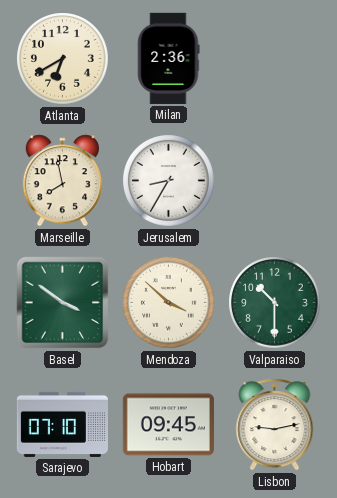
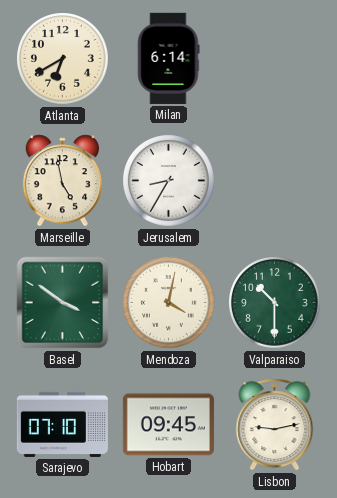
Milan: 2:36 -> 6:14 (169, 58)
Marseille: 7:58 -> 4:58 (62, 181)
Mendoza: 3:52 -> 4:02 (169, 303)
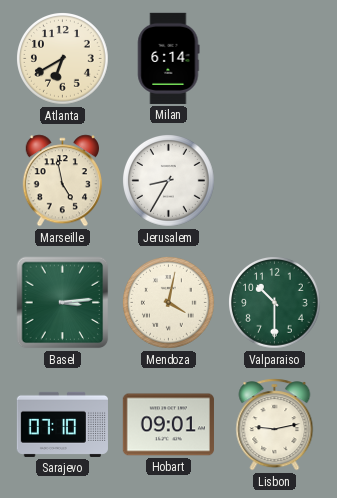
Basel: 3:51 -> 3:14 (63, 303)
Hobart: 09:45 -> 09:01 (168, 425)
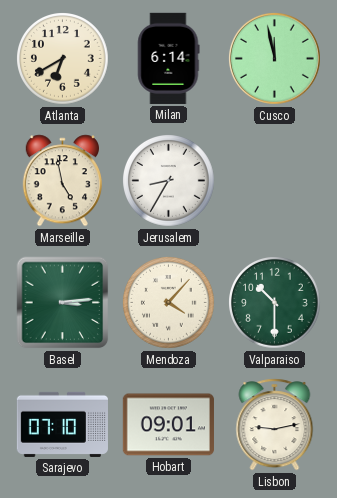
Cusco: none -> 11:58 (274, 58)
Mendoza: 4:02 -> 4:07 (169, 303)
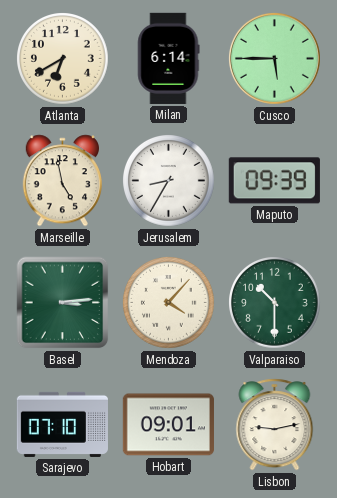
Cusco: 11:58 -> 5:45 (274, 58)
Maputo: none -> 09:39 (274, 181)
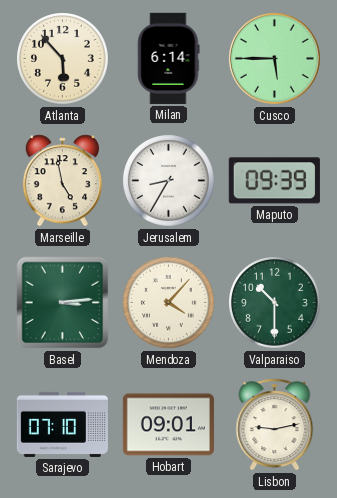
Atlanta: 6:40 -> 5:53 (63, 59)
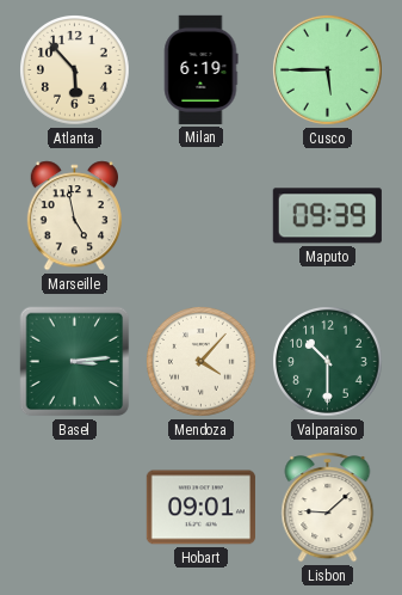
Milan: 6:14 -> 6:19 (202, 69)
Jerusalem: 8:35 -> none (169, 181)
Sarajevo: 07:10 -> none (62, 424)
Lisbon: 9:13 -> 9:08 (328, 508)
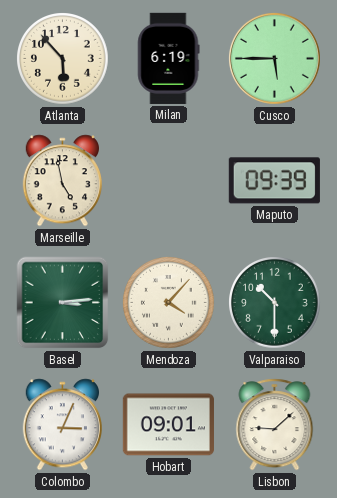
Colombo: none -> 3:04 (62, 425)
